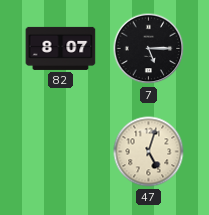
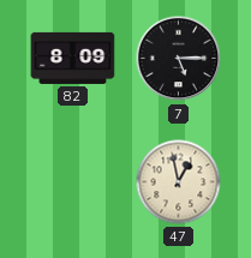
82: 8:07 -> 8:09 (73, 58)
47: 5:03 -> 12:58 (179, 182)
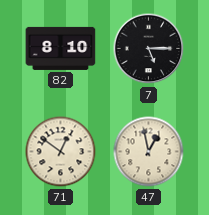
82: 8:09 -> 8:10 (61, 48)
71: none -> 12:51 (61, 152)
